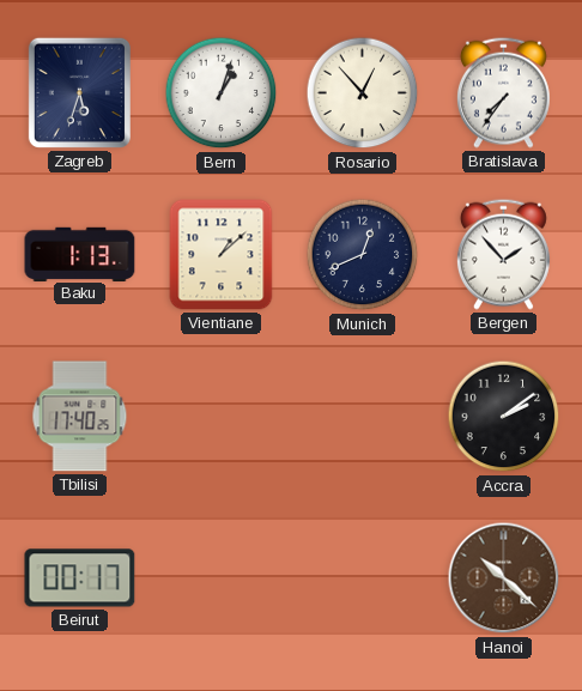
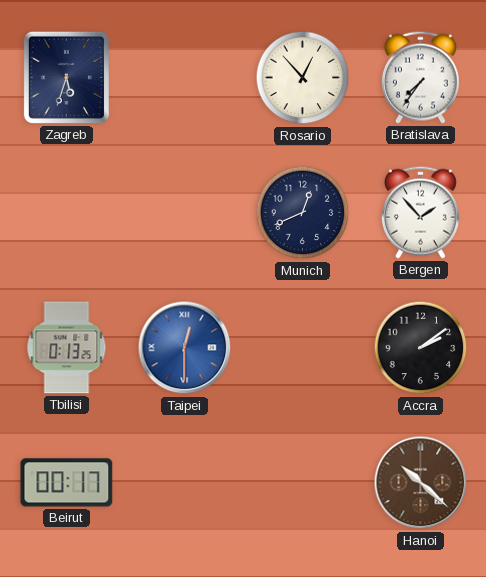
Bern: 1:03 -> none (222, 93)
Baku: 1:13 -> none (80, 254)
Vientiane: 1:08 -> none (222, 255)
Tbilisi: 17:40 -> 0:13 (67, 348)
Taipei: none -> 12:30 (185, 348)
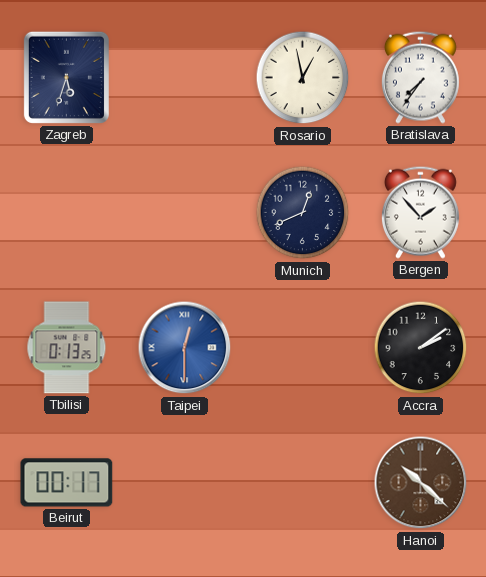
Rosario: 12:53 -> 12:58 (303, 78)
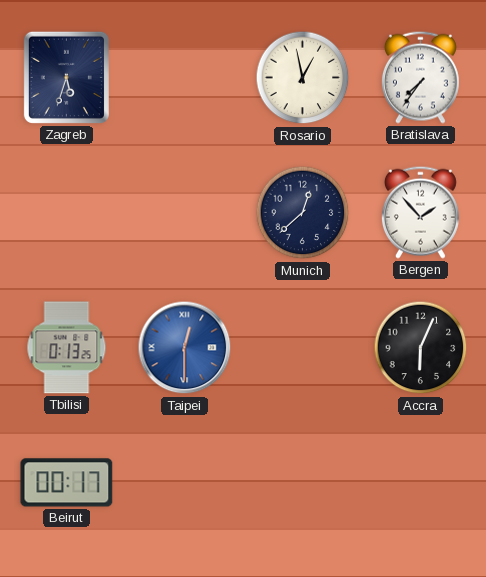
Munich: 12:41 -> 12:38 (303, 213)
Accra: 2:09 -> 6:04 (421, 348)
Hanoi: 10:22 -> none (421, 483)
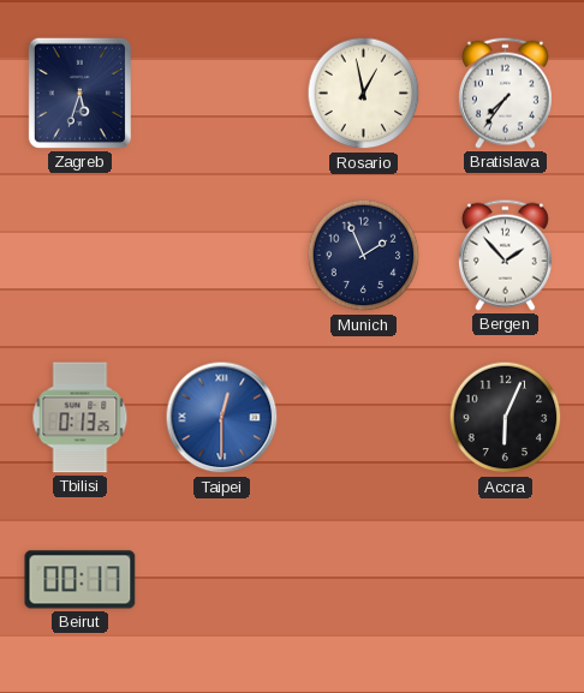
Munich: 12:38 -> 1:56 (364, 256)
